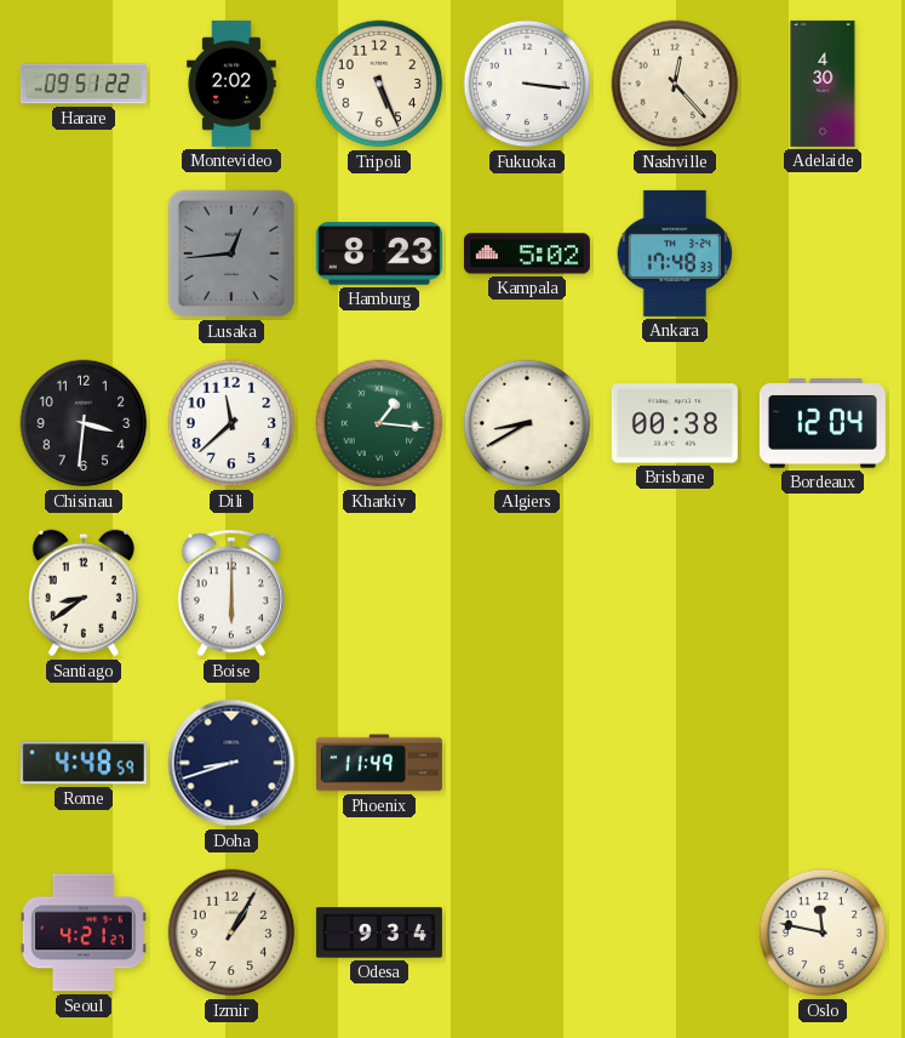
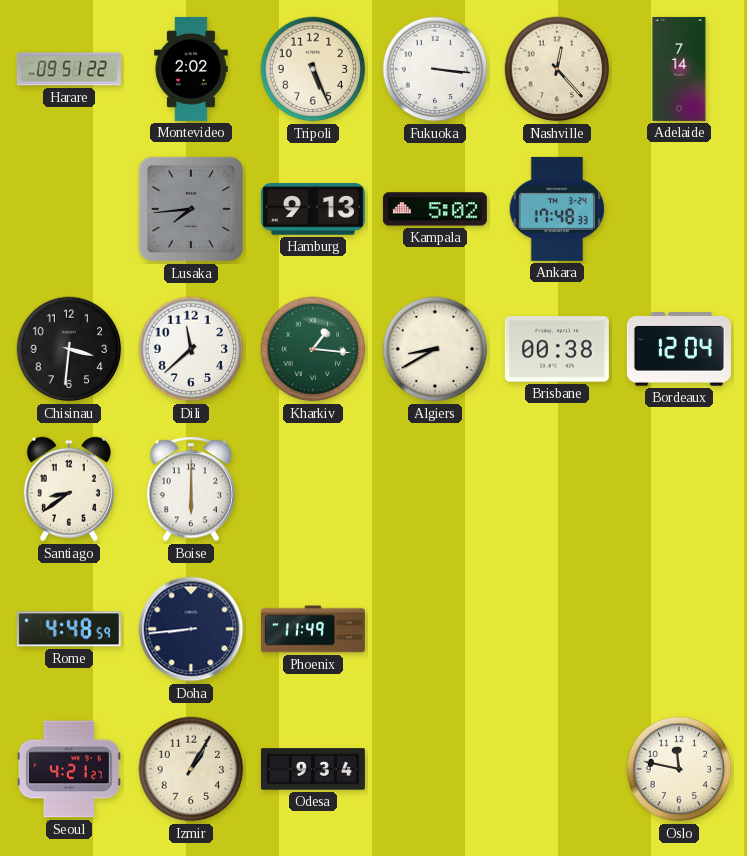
Adelaide: 4:30 -> 7:14 (679, 69)
Lusaka: 12:44 -> 7:44 (191, 209)
Hamburg: 8:23 -> 9:13 (313, 209)
Doha: 8:42 -> 8:44 (191, 629)
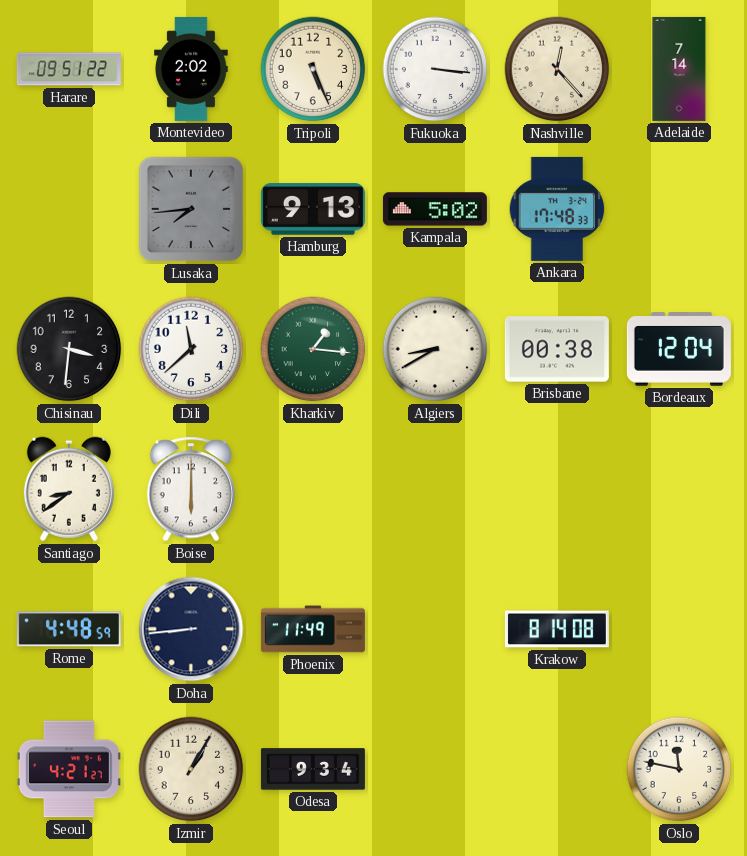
Krakow: none -> 8:14 (557, 629)
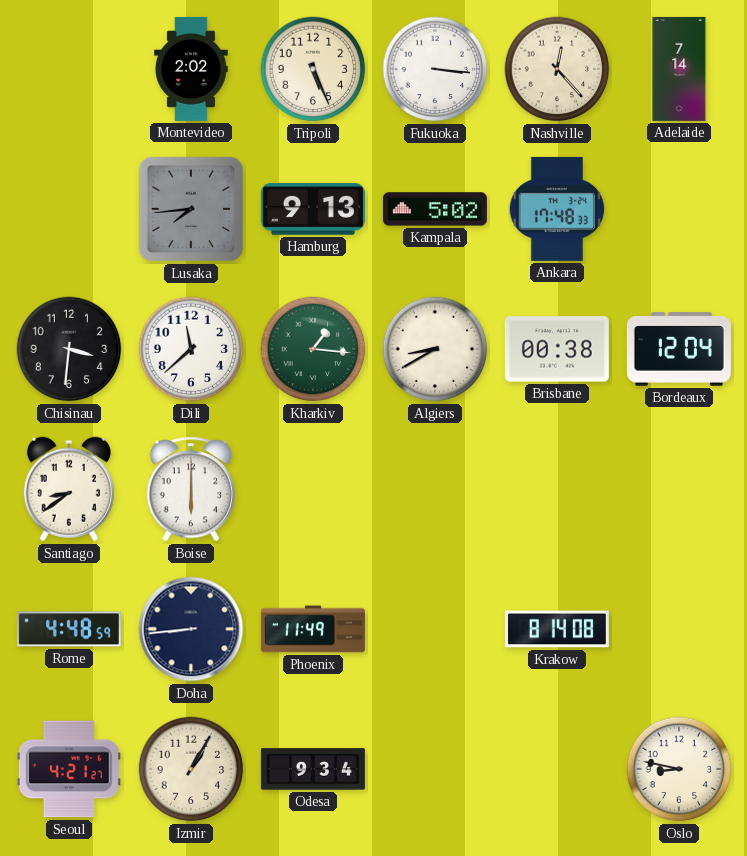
Harare: 09:51 -> none (69, 69)
Oslo: 11:47 -> 8:47 (679, 769)
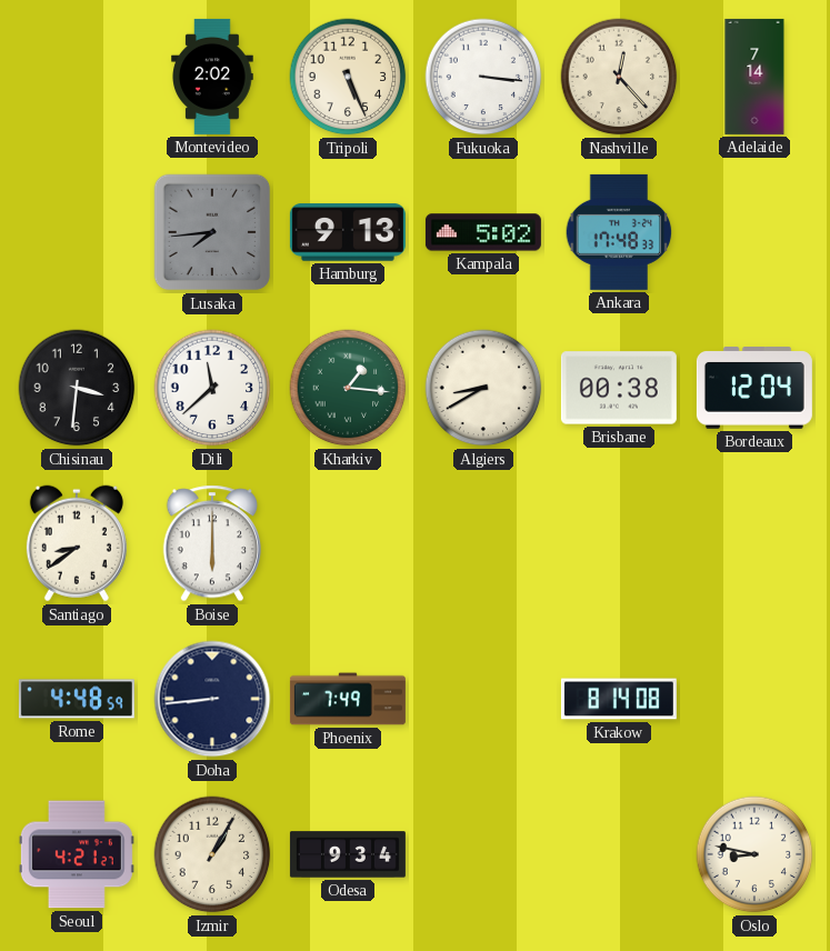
Phoenix: 11:49 -> 7:49 (348, 699)
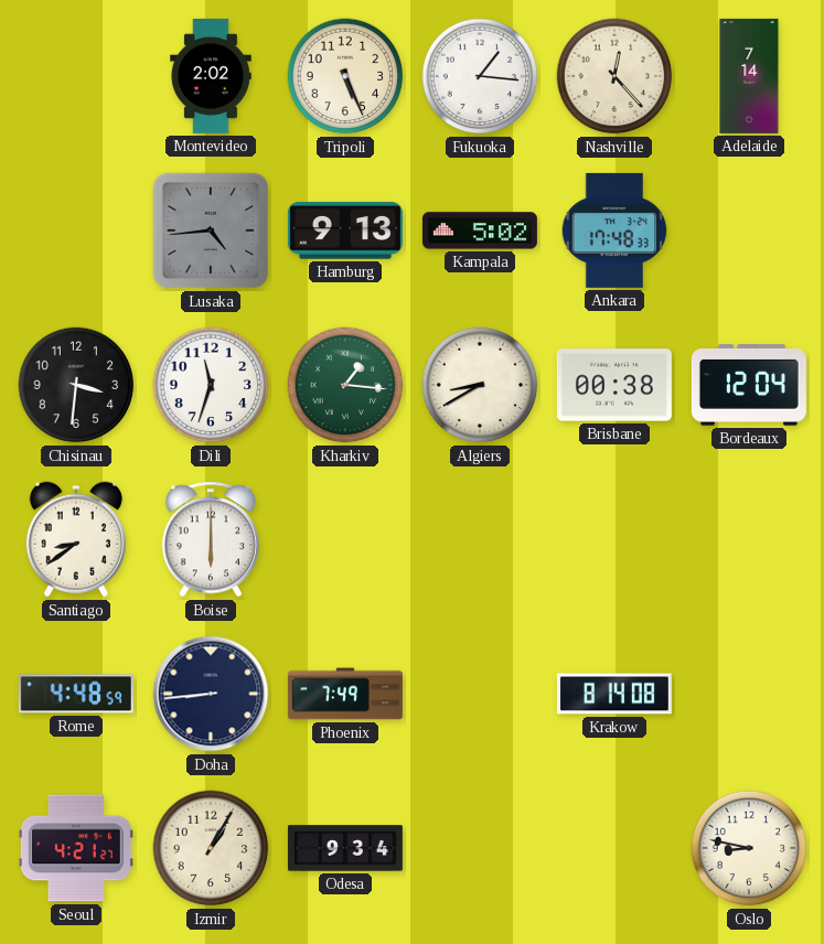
Fukuoka: 3:16 -> 1:16 (480, 76)
Lusaka: 7:44 -> 4:44 (211, 230)
Dili: 11:38 -> 11:33 (211, 385)
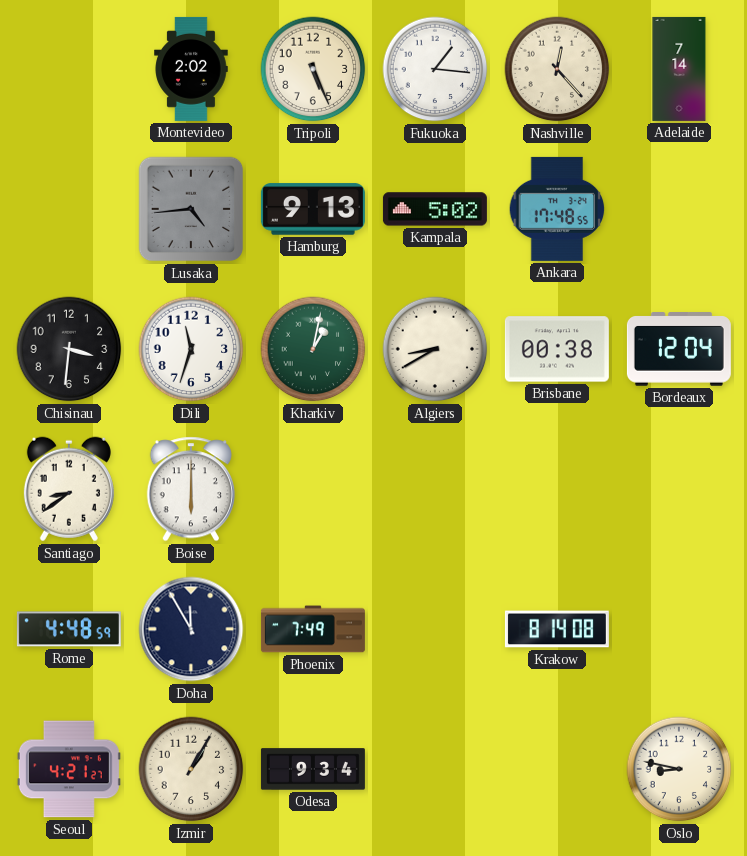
Ankara: 17:48:33 -> 17:48:55 (557, 209)
Kharkiv: 1:16 -> 1:02 (313, 349)
Doha: 8:44 -> 11:55 (191, 629)
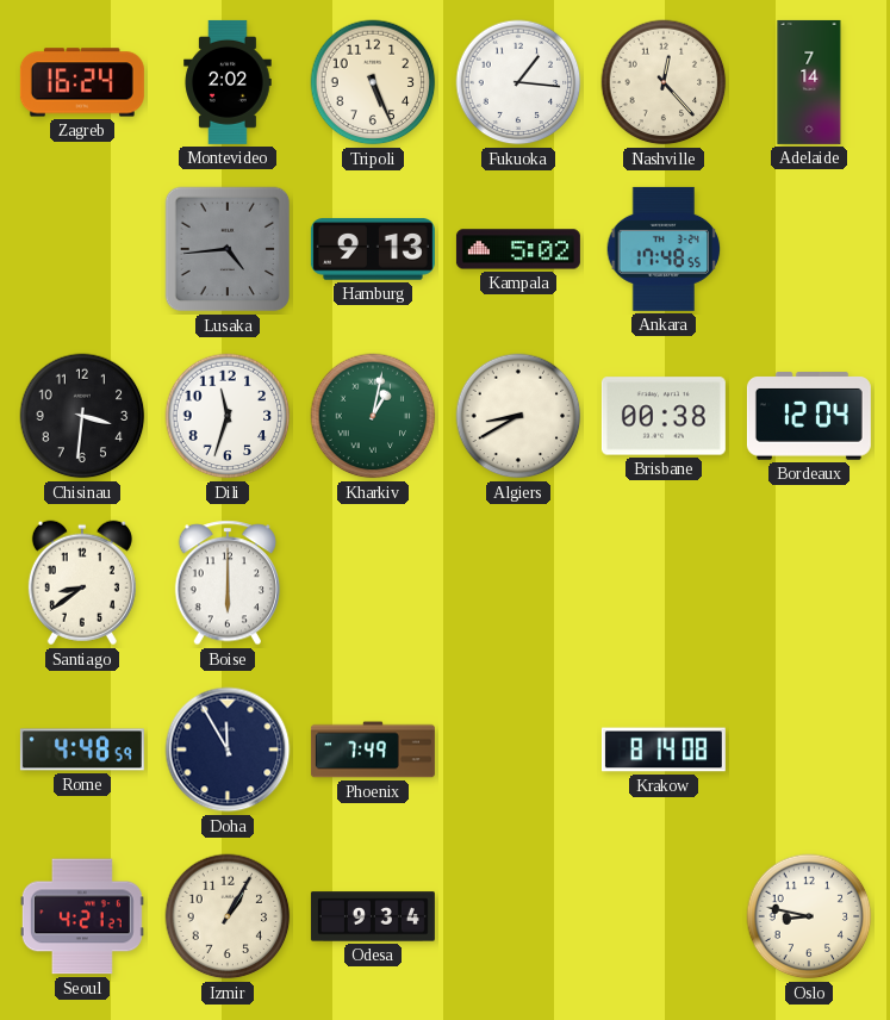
Zagreb: none -> 16:24 (82, 82)
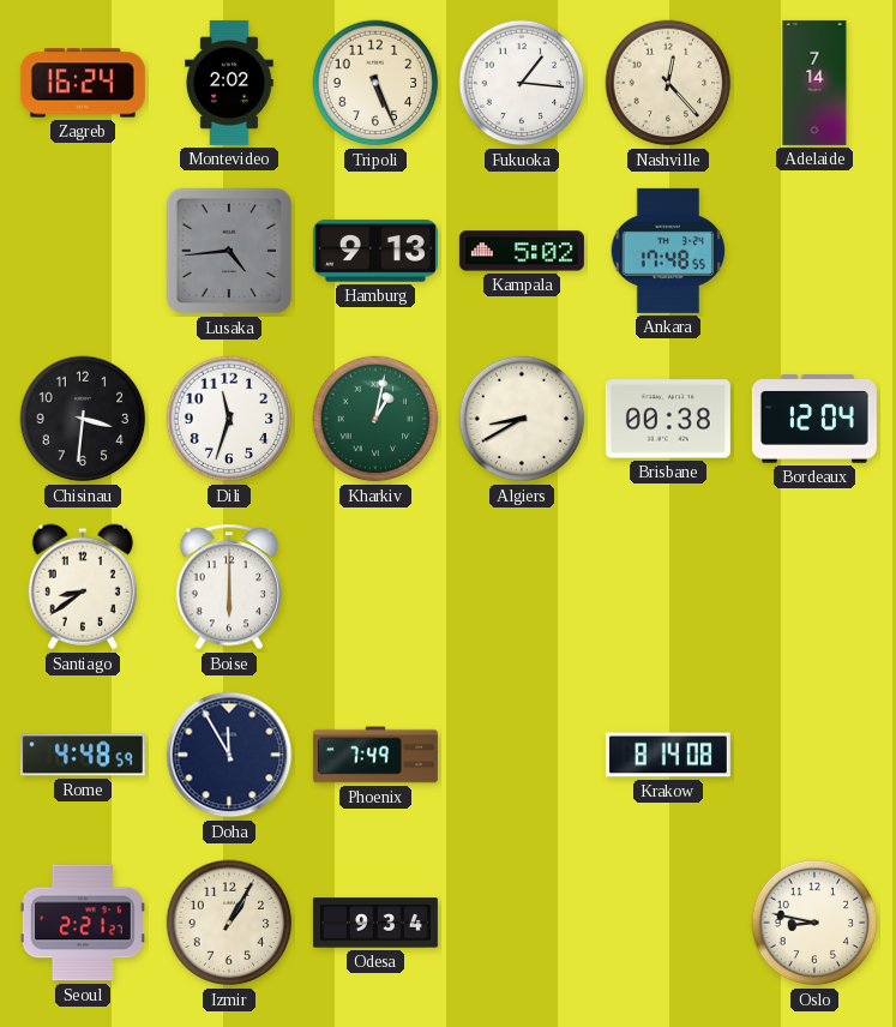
Seoul: 4:21 -> 2:21 (83, 923)
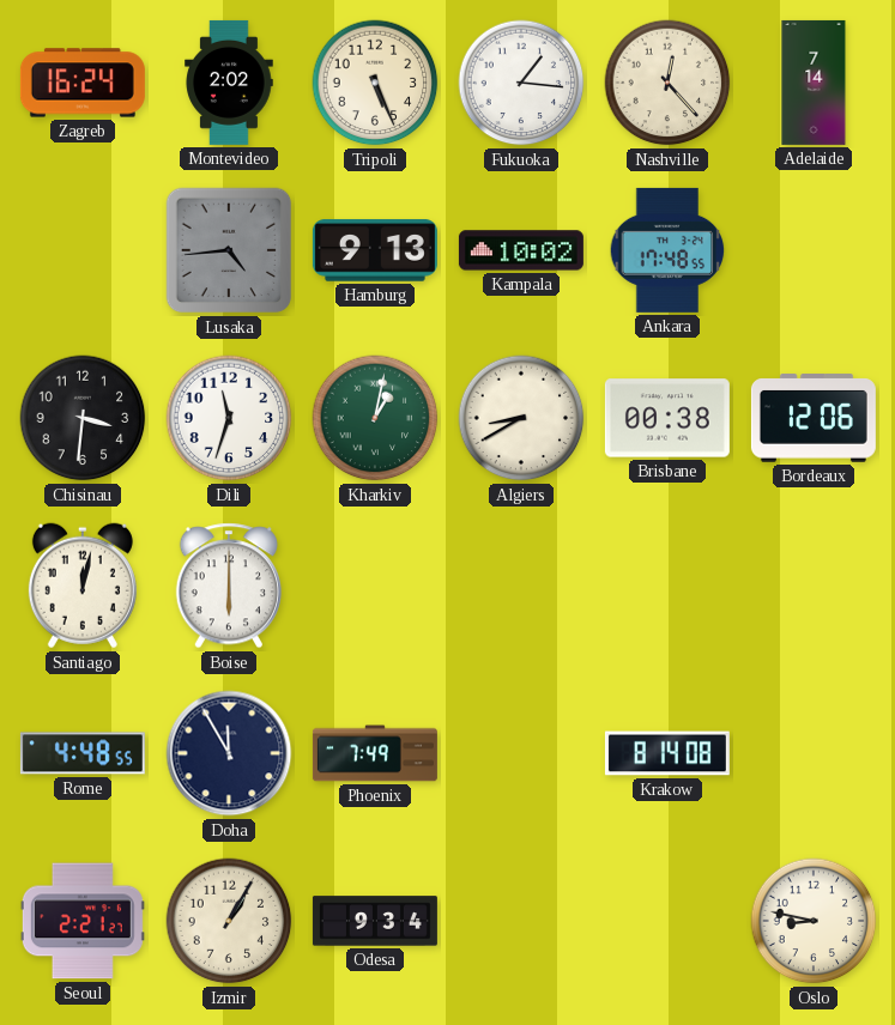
Kampala: 5:02 -> 10:02 (521, 250)
Bordeaux: 12:04 -> 12:06 (814, 418)
Santiago: 8:39 -> 12:02 (83, 586)
Rome: 4:48:59 -> 4:48:55 (83, 753)
